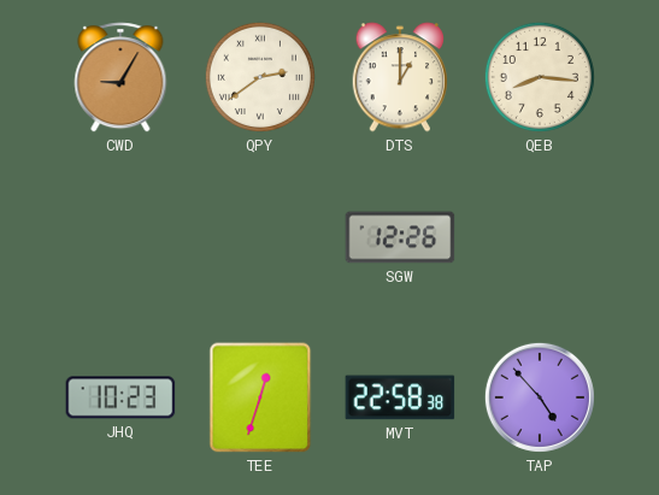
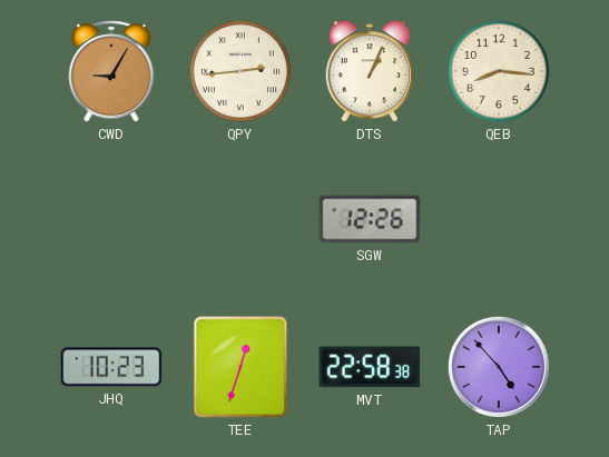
QPY: 2:39 -> 2:44 (240, 71)
DTS: 1:00 -> 1:04 (370, 71)
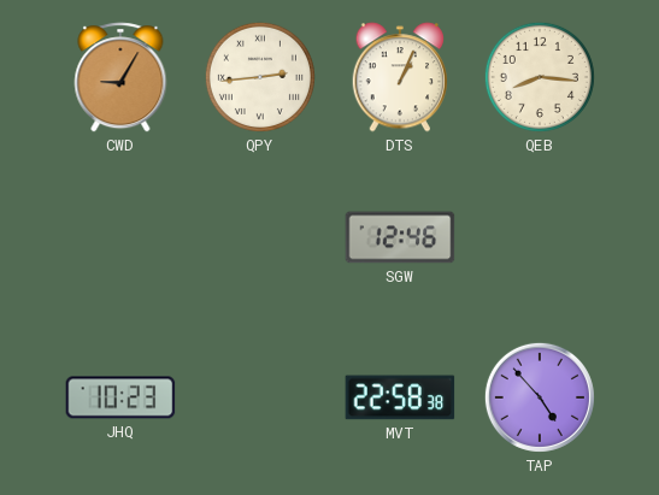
SGW: 12:26 -> 12:46 (400, 237)
TEE: 12:33 -> none (240, 367)
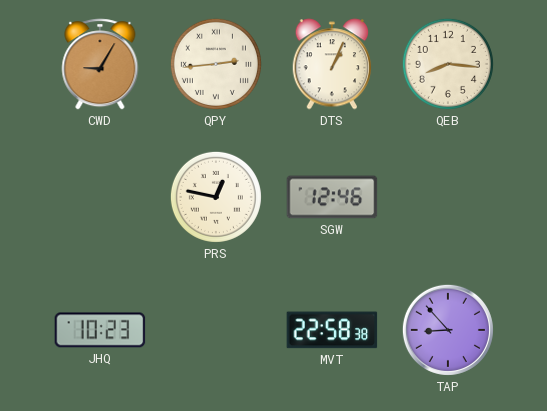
PRS: none -> 12:47 (216, 197)
TAP: 4:53 -> 8:53 (448, 330)
